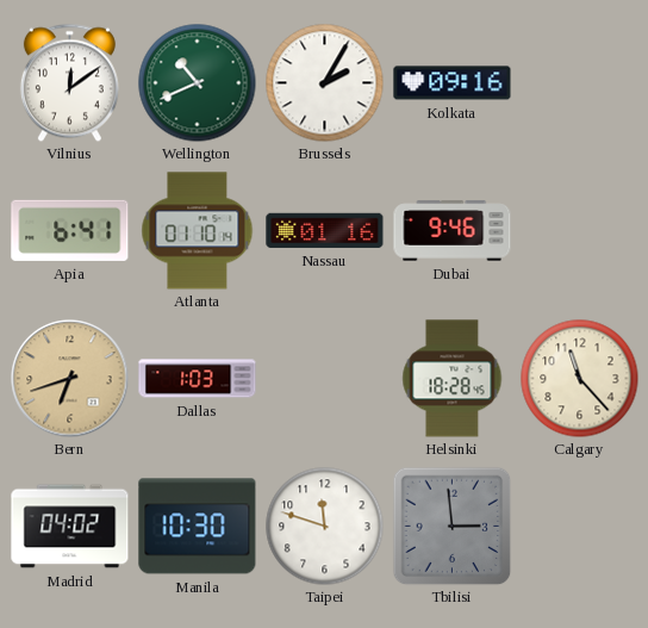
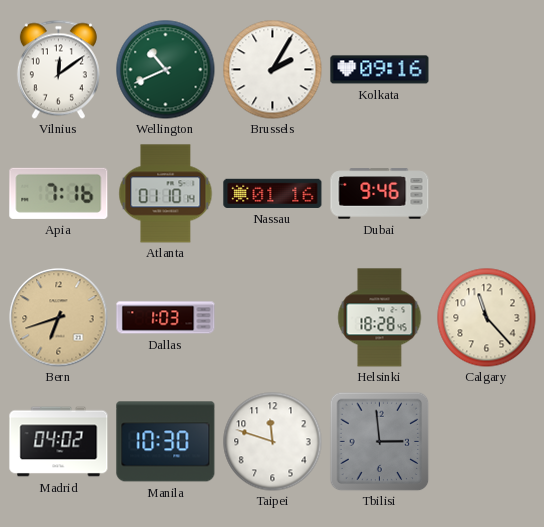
Apia: 6:41 -> 7:16 (59, 193)
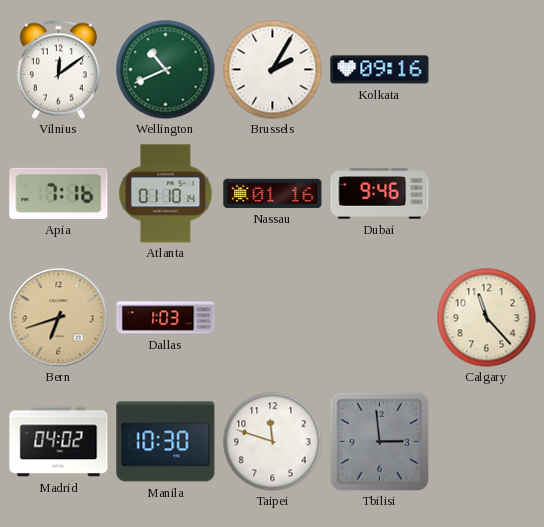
Helsinki: 18:28 -> none (380, 318)
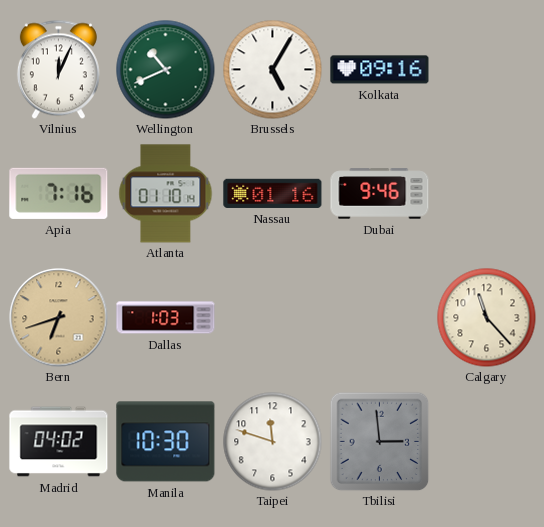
Vilnius: 12:09 -> 12:04 (58, 69)
Brussels: 2:05 -> 5:05 (273, 70)
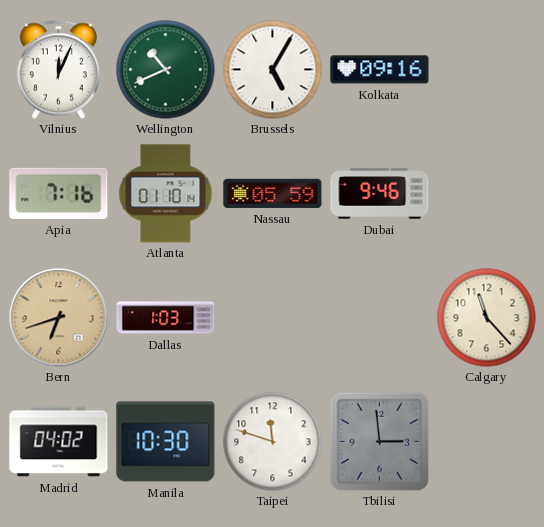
Nassau: 01:16 -> 05:59 (273, 193)
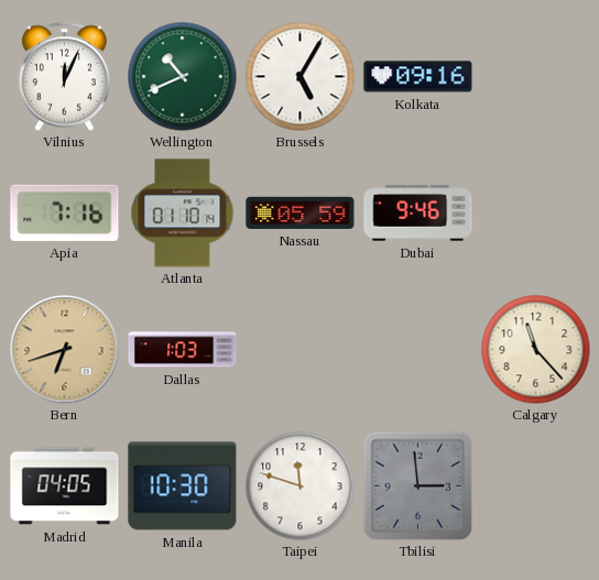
Madrid: 04:02 -> 04:05 (65, 486)
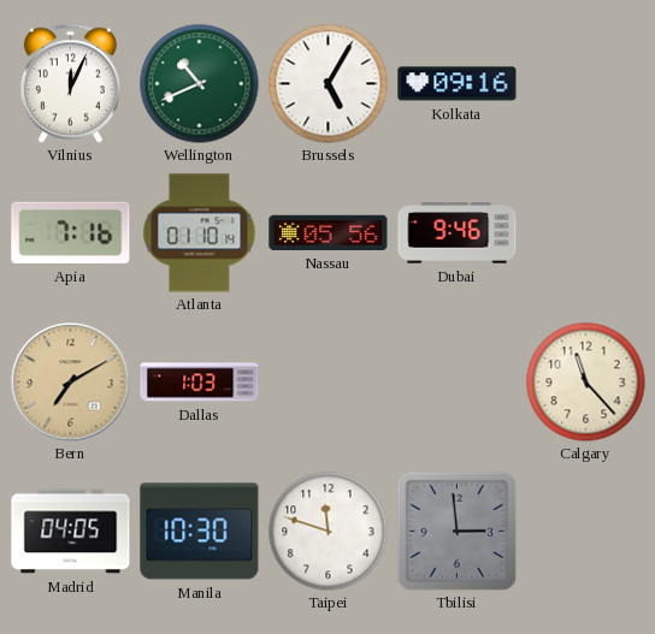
Nassau: 05:59 -> 05:56 (329, 232)
Bern: 6:42 -> 7:10 (71, 383)
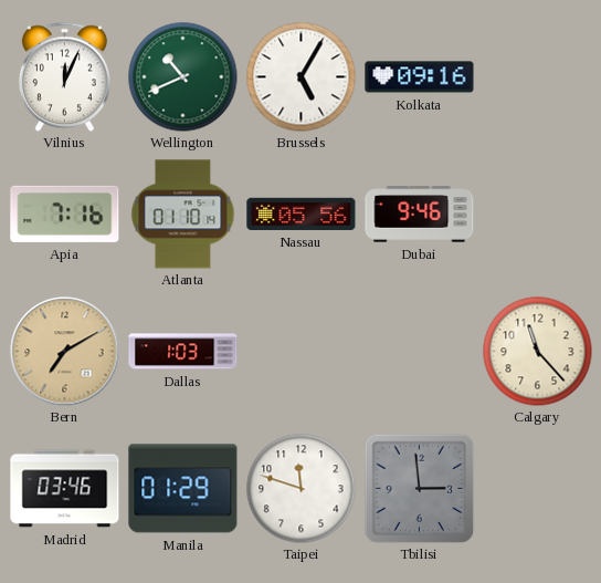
Madrid: 04:05 -> 03:46 (65, 489)
Manila: 10:30 -> 01:29 (183, 489)
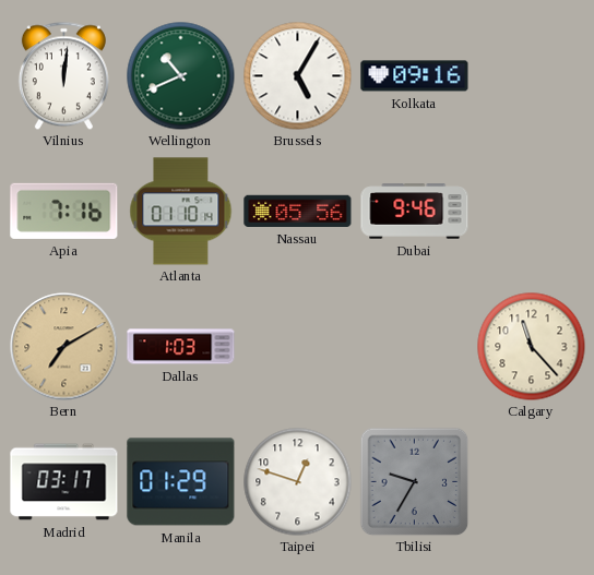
Vilnius: 12:04 -> 12:01 (63, 75)
Madrid: 03:46 -> 03:17 (64, 482)
Taipei: 11:48 -> 12:48 (298, 482)
Tbilisi: 2:59 -> 9:35 (414, 481)
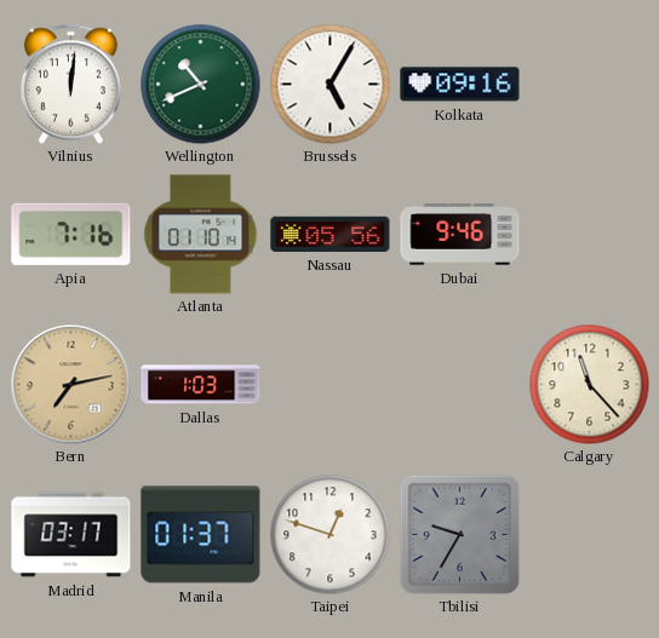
Bern: 7:10 -> 7:13 (71, 385)
Manila: 01:29 -> 01:37 (201, 535)
